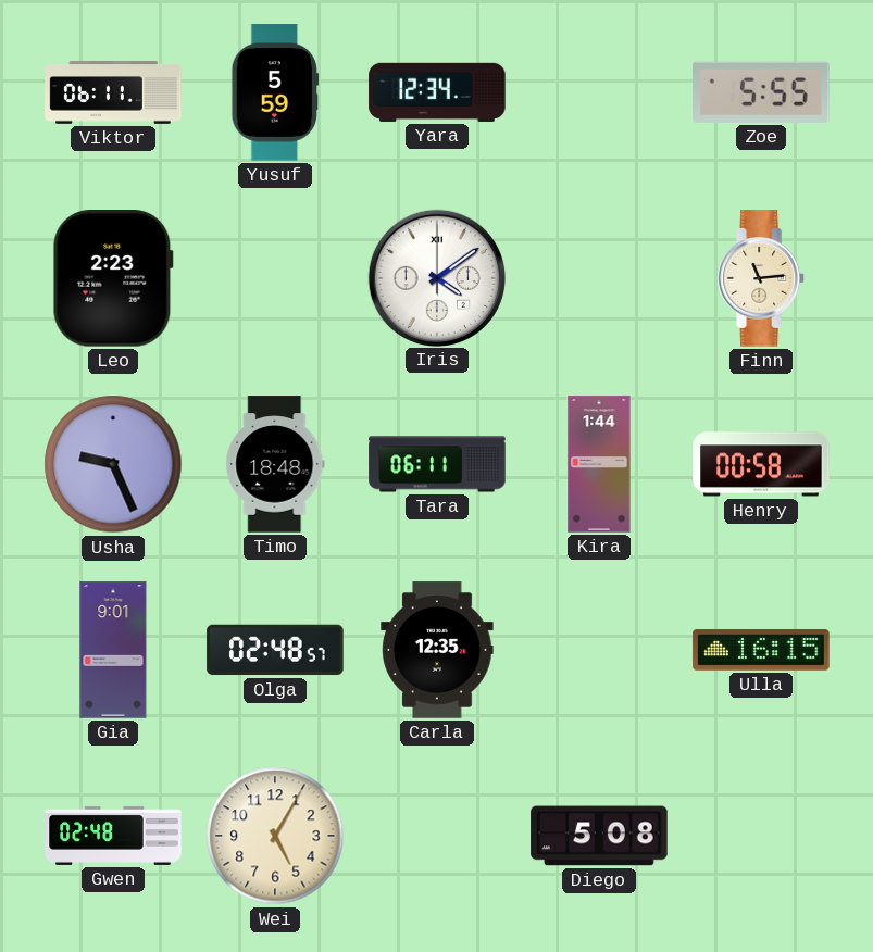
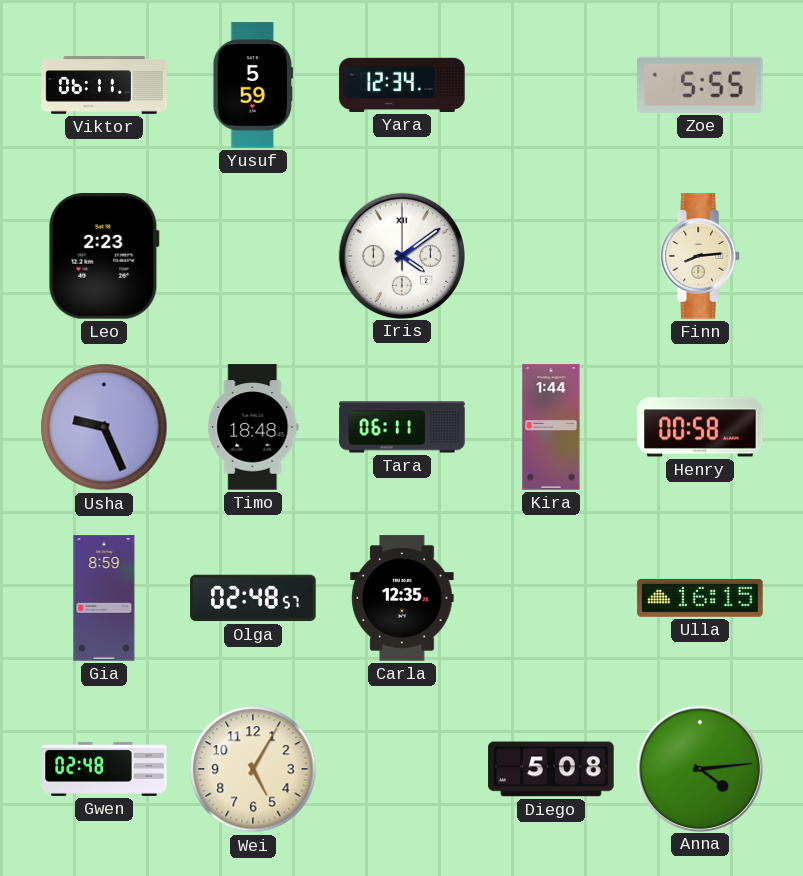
Finn: 11:14 -> 8:14 (701, 256)
Gia: 9:01 -> 8:59 (104, 598)
Anna: none -> 4:14 (699, 768)
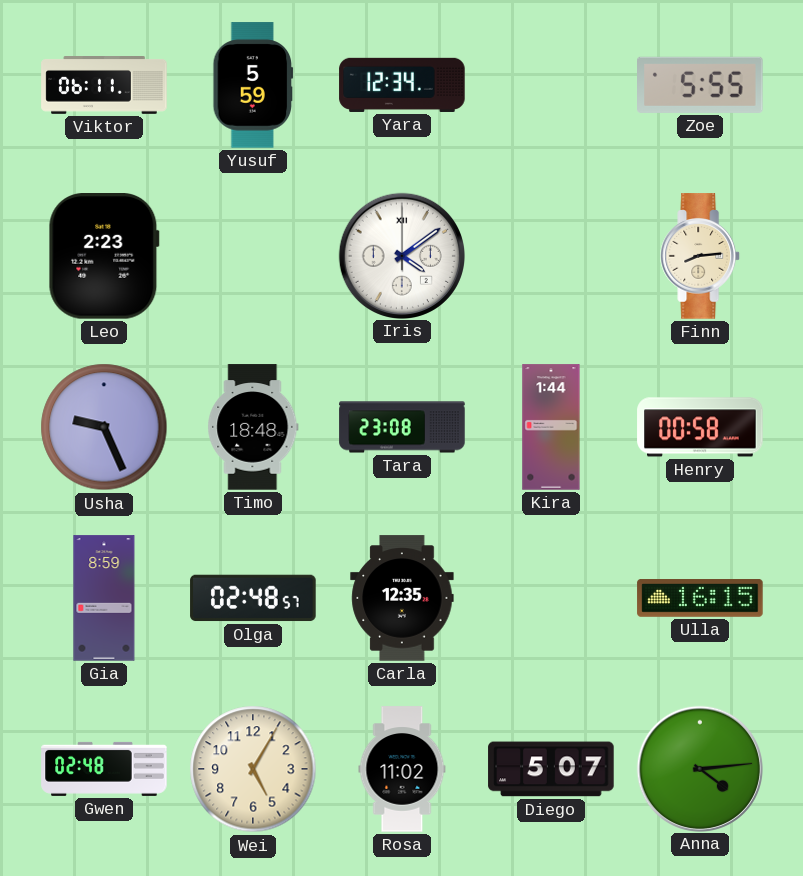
Tara: 06:11 -> 23:08 (402, 427)
Rosa: none -> 11:02 (402, 769)
Diego: 5:08 -> 5:07 (551, 769)
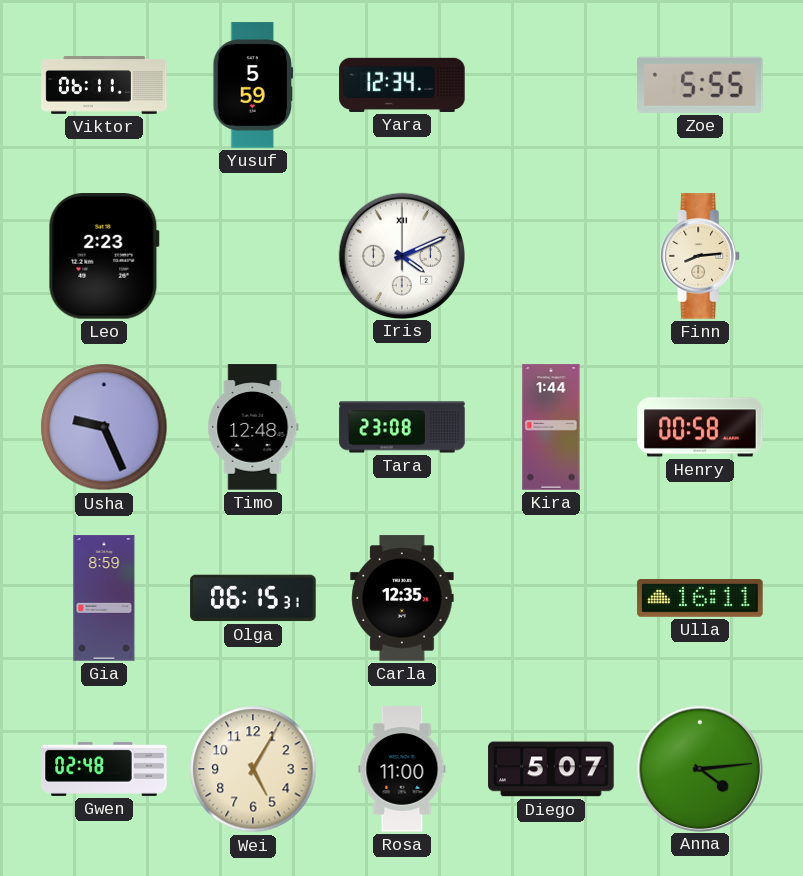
Iris: 4:09 -> 4:11 (401, 255)
Timo: 18:48 -> 12:48 (253, 427)
Olga: 02:48 -> 06:15 (253, 598)
Ulla: 16:15 -> 16:11 (700, 599)
Rosa: 11:02 -> 11:00 (402, 769)
